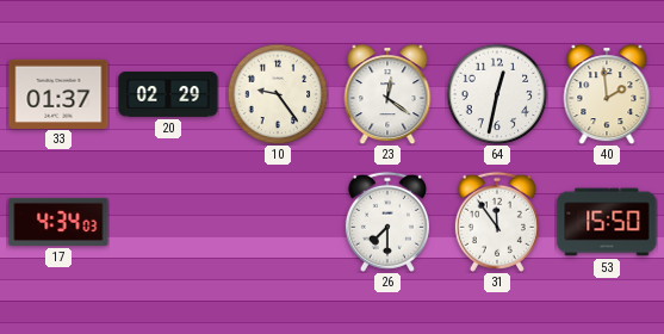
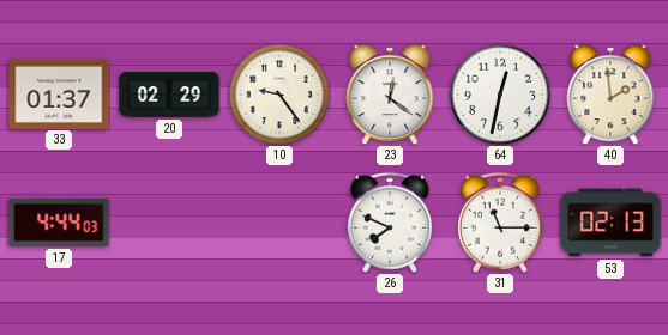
17: 4:34 -> 4:44 (59, 223)
26: 7:30 -> 7:49 (390, 223)
31: 11:54 -> 11:15 (500, 223)
53: 15:50 -> 02:13 (610, 223)
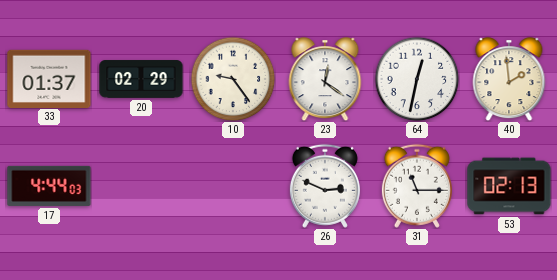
26: 7:49 -> 2:49 (325, 186)
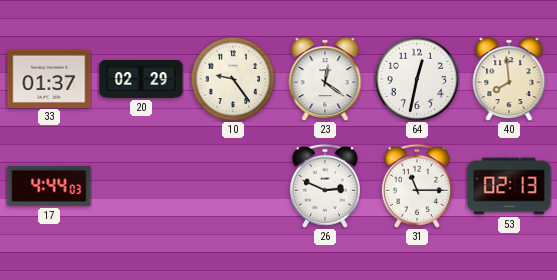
40: 1:59 -> 7:59 (509, 79)
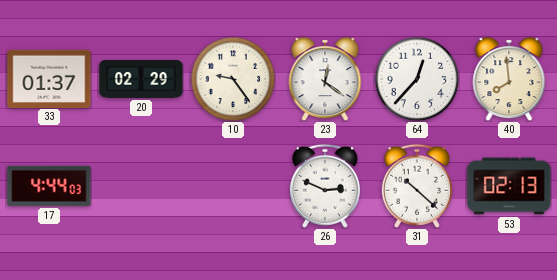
64: 12:32 -> 12:37 (417, 79)
31: 11:15 -> 10:22 (417, 186)
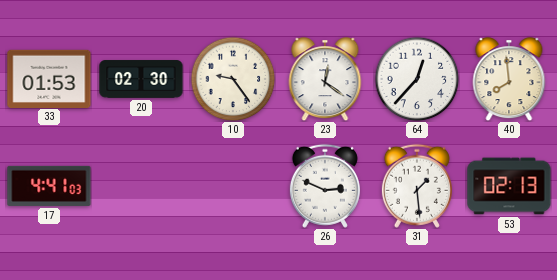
33: 01:37 -> 01:53 (49, 78)
20: 02:29 -> 02:30 (141, 79)
17: 4:44 -> 4:41 (49, 186)
31: 10:22 -> 1:29 (417, 186)
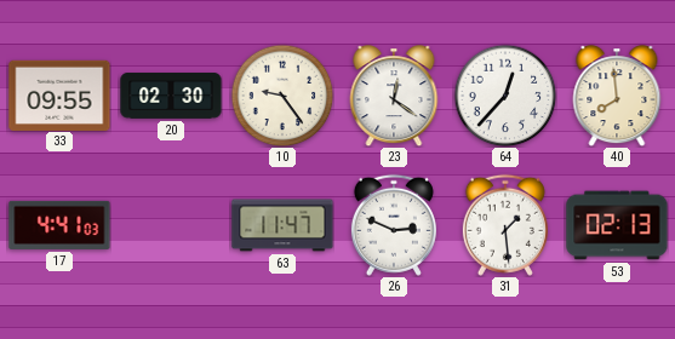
33: 01:53 -> 09:55 (59, 94)
63: none -> 11:47 (282, 225)
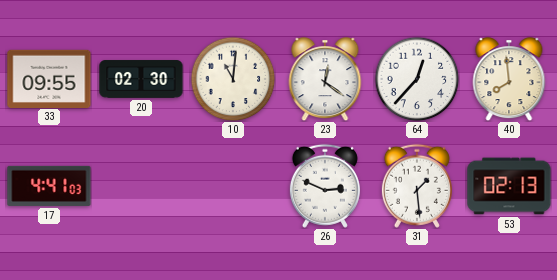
10: 9:24 -> 11:01 (233, 79)
63: 11:47 -> none (282, 225)
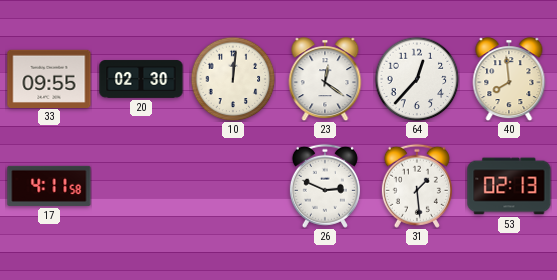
10: 11:01 -> 12:01 (233, 79)
17: 4:41 -> 4:11 (49, 186)
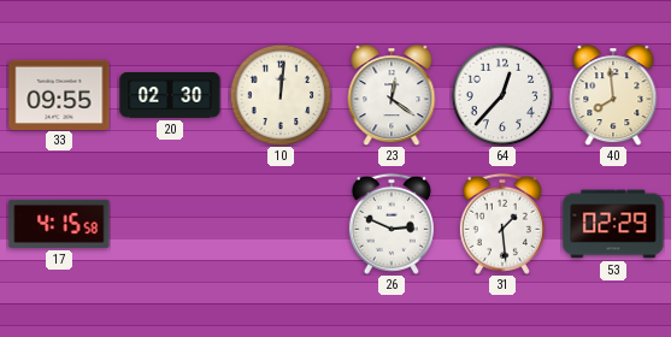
17: 4:11 -> 4:15 (59, 224)
53: 02:13 -> 02:29 (613, 224)
